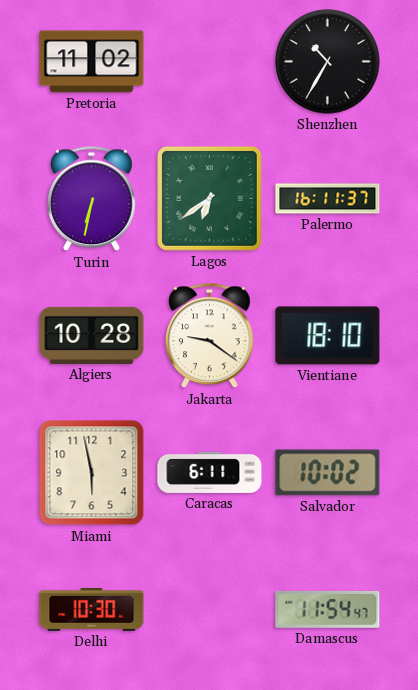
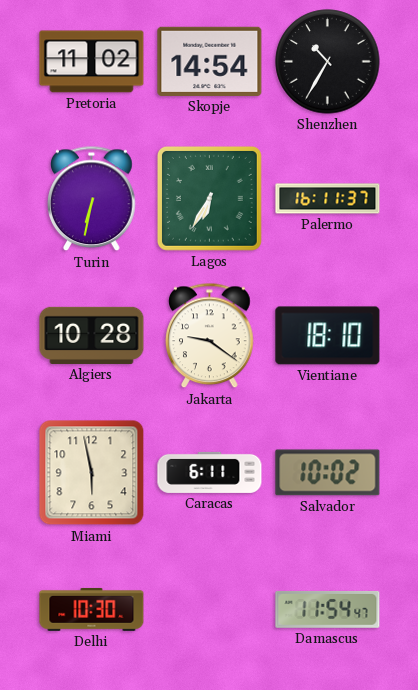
Skopje: none -> 14:54 (210, 61)
Lagos: 6:39 -> 6:35 (209, 198)
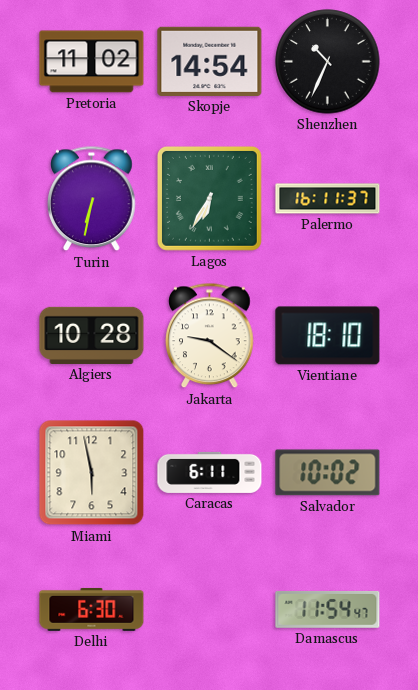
Shenzhen: 10:35 -> 10:34 (328, 62)
Delhi: 10:30 -> 6:30 (92, 609)
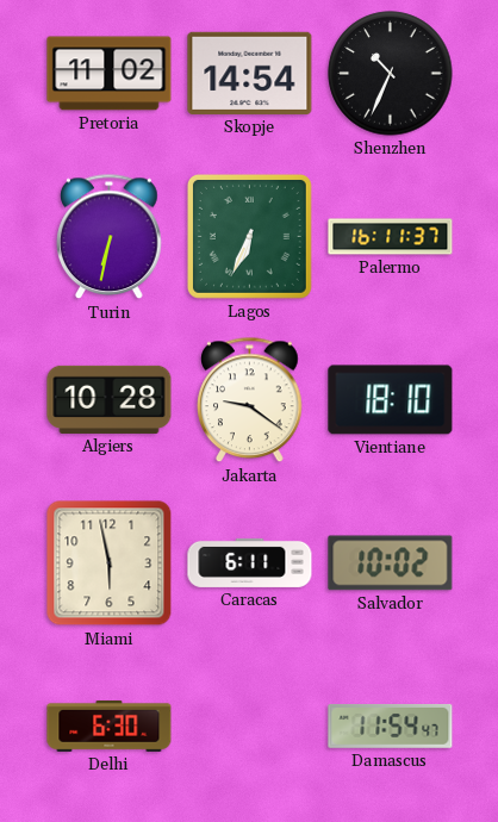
Lagos: 6:35 -> 6:34 (249, 236)
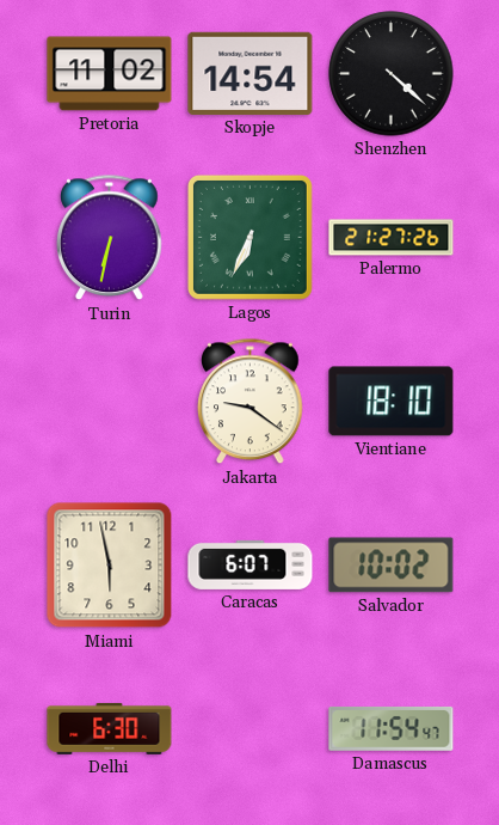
Shenzhen: 10:34 -> 4:22 (392, 74)
Palermo: 16:11 -> 21:27 (392, 238)
Algiers: 10:28 -> none (110, 399)
Caracas: 6:11 -> 6:07 (251, 564)
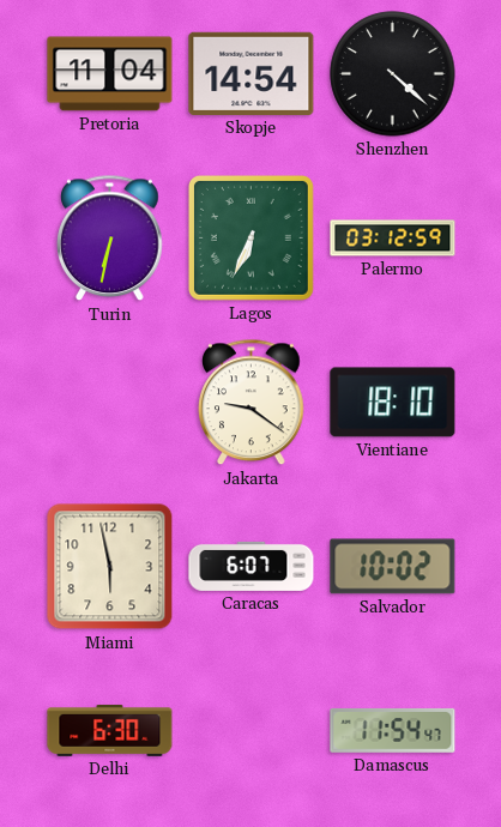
Pretoria: 11:02 -> 11:04 (110, 74)
Palermo: 21:27 -> 03:12 (393, 239)
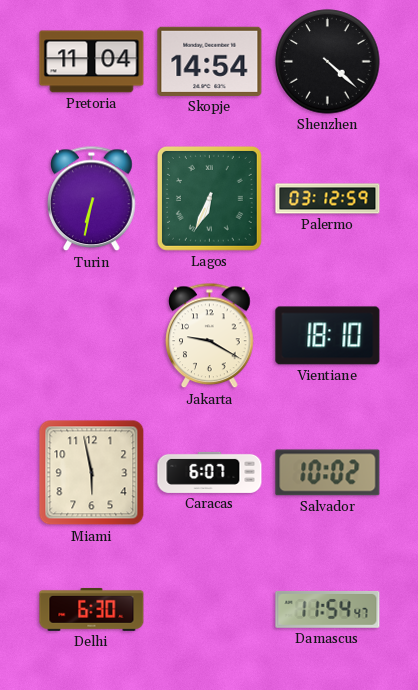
Jakarta: 9:21 -> 9:20 (210, 336)
